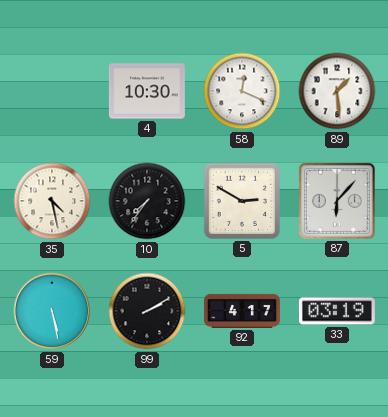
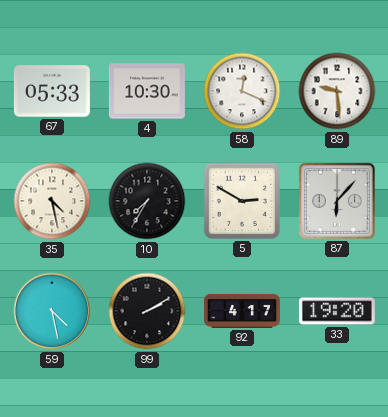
67: none -> 05:33 (52, 91)
89: 1:29 -> 9:29 (337, 91)
10: 7:36 -> 7:35 (147, 201)
59: 5:28 -> 4:28 (52, 311)
33: 03:19 -> 19:20 (337, 311)
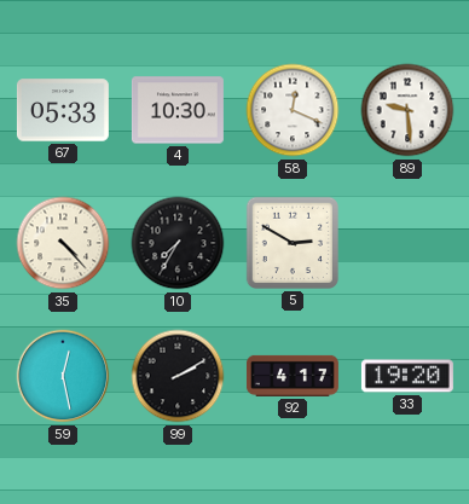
35: 4:28 -> 4:23 (63, 243)
87: 6:07 -> none (337, 201)
59: 4:28 -> 12:28 (63, 376)
